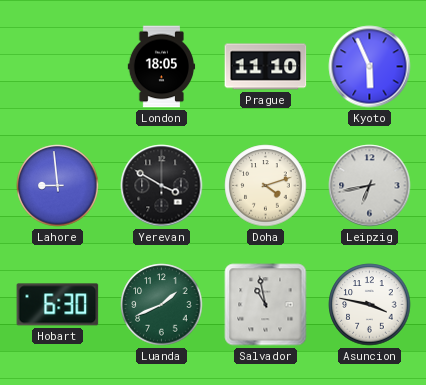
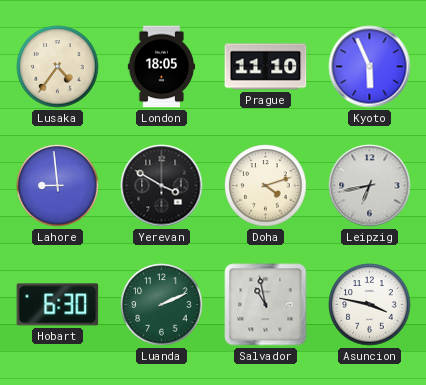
Lusaka: none -> 4:36 (58, 67)
Luanda: 1:41 -> 2:11 (162, 305)
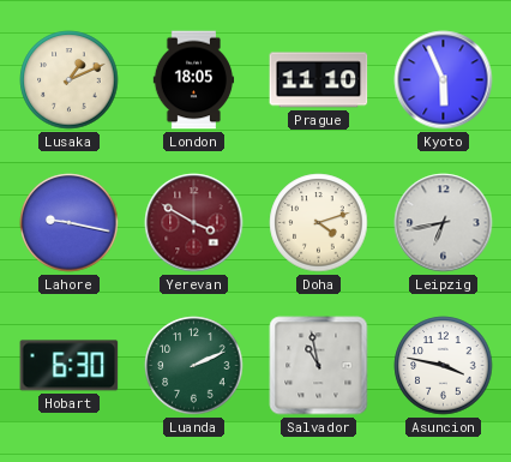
Lusaka: 4:36 -> 1:11 (70, 80)
Lahore: 8:59 -> 9:17 (70, 223)
Yerevan dial: black -> burgundy (194, 223)
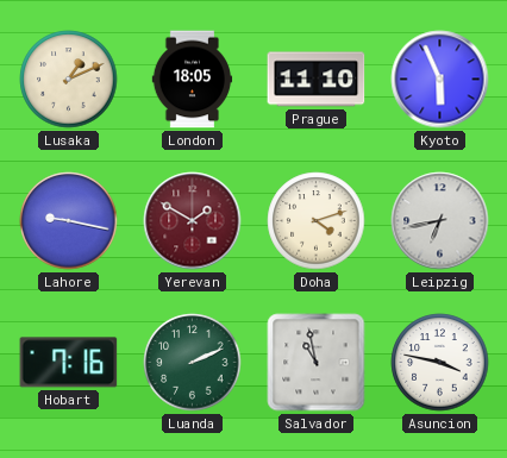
Yerevan: 3:50 -> 1:50 (193, 221)
Hobart: 6:30 -> 7:16 (69, 363)
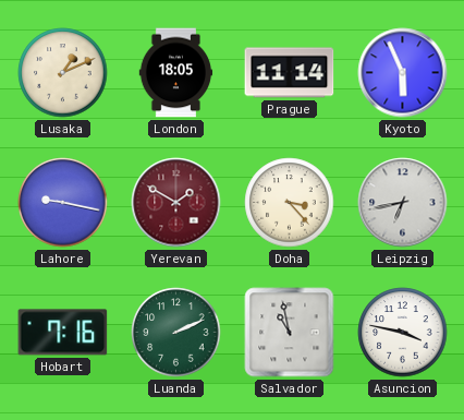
Prague: 11:10 -> 11:14 (290, 73)
Doha: 4:12 -> 3:23 (290, 203)
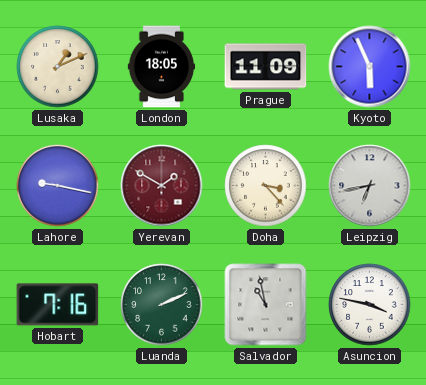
Prague: 11:14 -> 11:09 (266, 67)
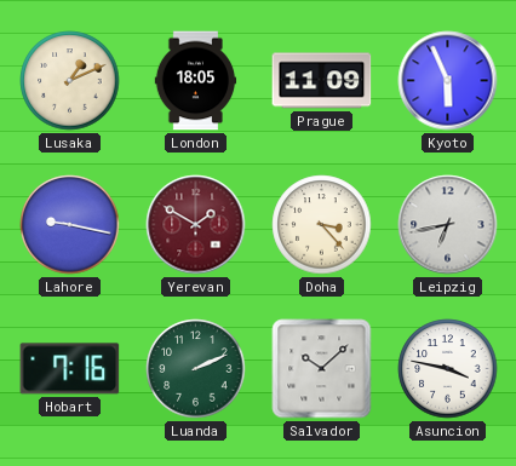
Salvador: 10:58 -> 10:08 (322, 369)
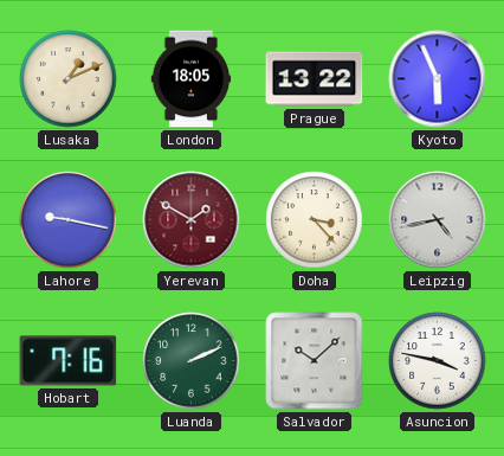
Prague: 11:09 -> 13:22 (315, 79)
Leipzig: 6:43 -> 4:43 (438, 220)
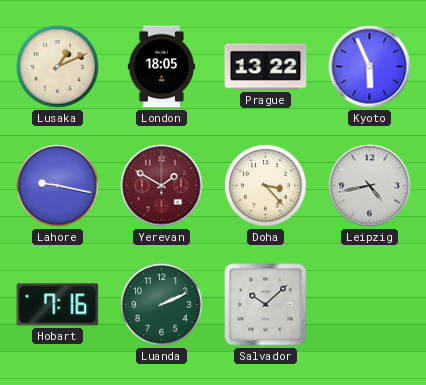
Asuncion: 3:47 -> none (438, 361)
